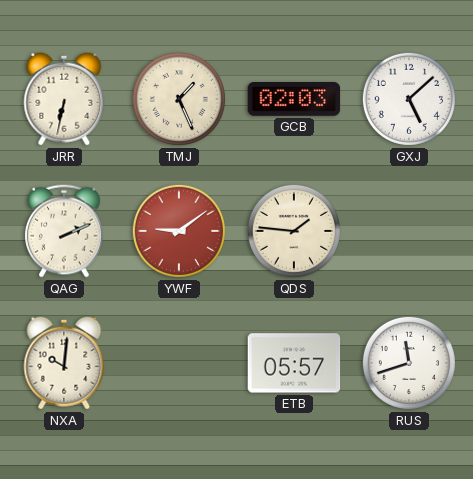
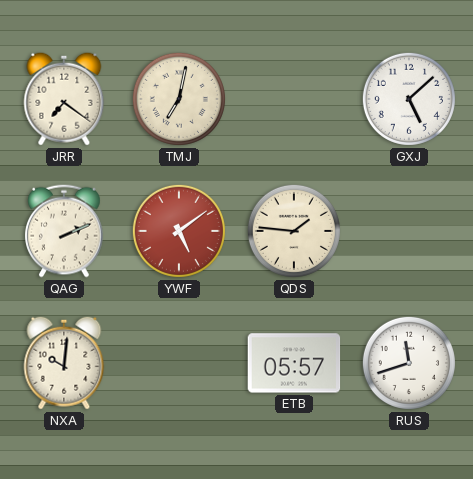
JRR: 6:32 -> 7:21 (64, 99)
TMJ: 1:26 -> 7:02 (179, 99)
GCB: 02:03 -> none (294, 100)
YWF: 9:09 -> 5:09 (179, 231)
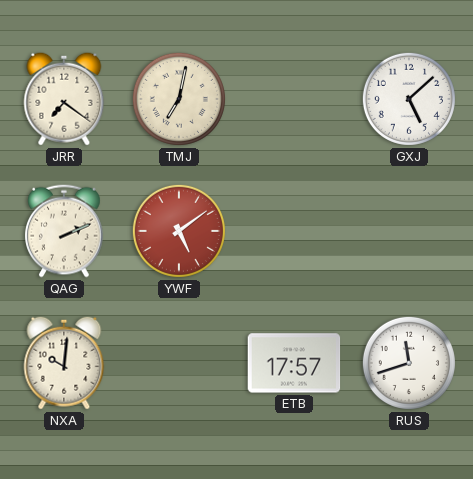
QDS: 1:46 -> none (294, 231)
ETB: 05:57 -> 17:57 (294, 363)
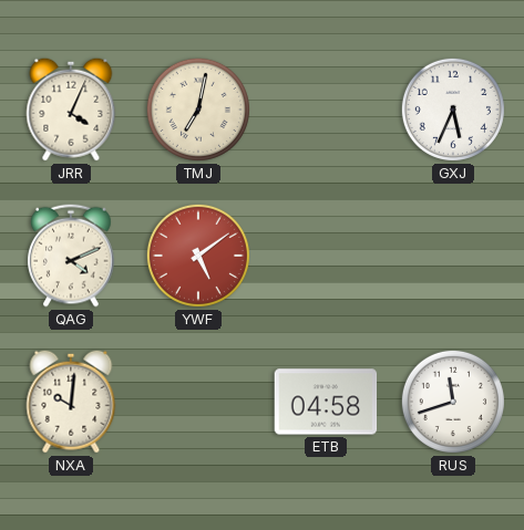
JRR: 7:21 -> 4:04 (71, 110)
GXJ: 5:08 -> 5:34 (453, 110)
QAG: 2:11 -> 4:11 (72, 256)
ETB: 17:57 -> 04:58 (326, 402)
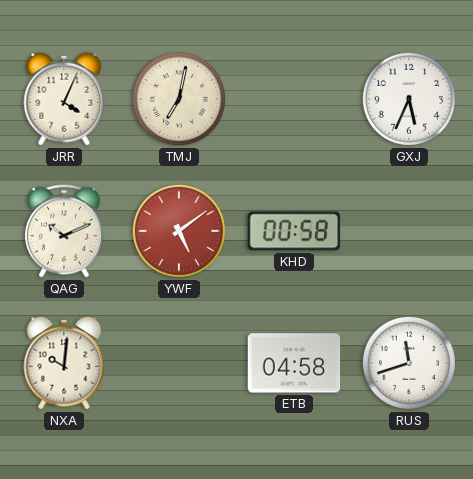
QAG: 4:11 -> 10:11 (65, 231)
KHD: none -> 00:58 (294, 231)
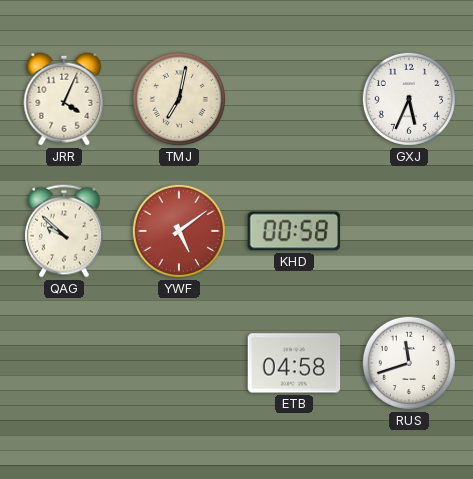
QAG: 10:11 -> 9:52 (65, 231)
NXA: 10:01 -> none (64, 363)
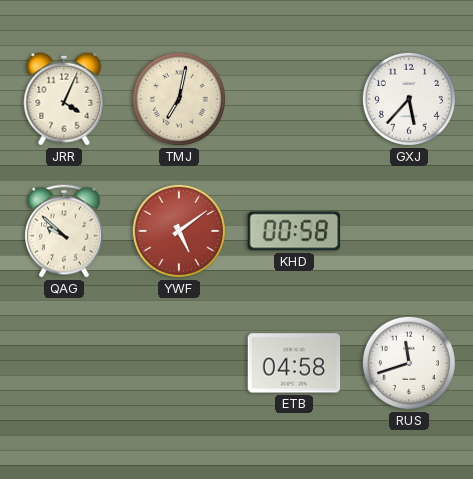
GXJ: 5:34 -> 5:37 (409, 99)
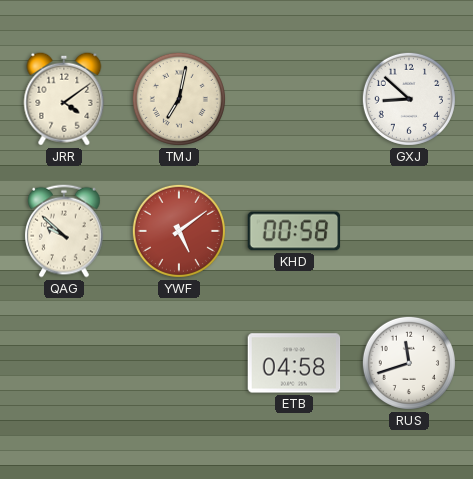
JRR: 4:04 -> 4:09 (64, 99)
GXJ: 5:37 -> 8:52 (409, 99)
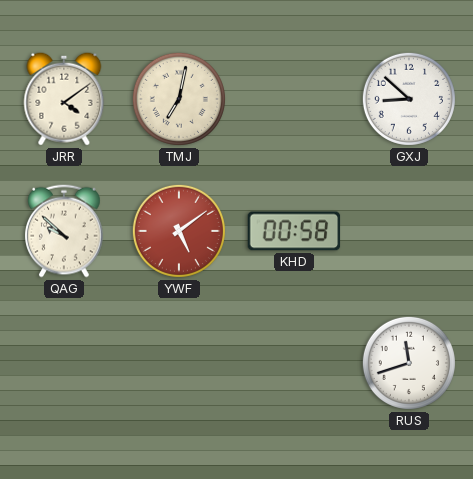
ETB: 04:58 -> none (294, 363)
